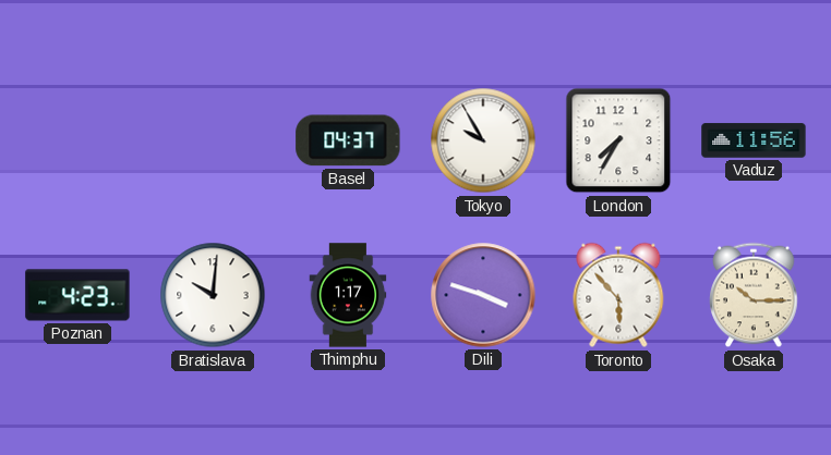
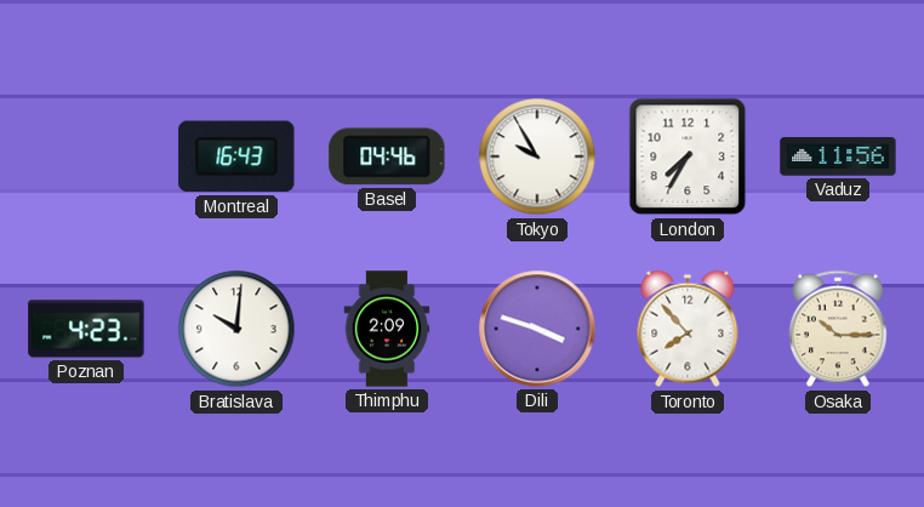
Montreal: none -> 16:43 (236, 156)
Basel: 04:37 -> 04:46 (387, 156)
Thimphu: 1:17 -> 2:09 (387, 329)
Toronto: 5:53 -> 7:53 (688, 329)
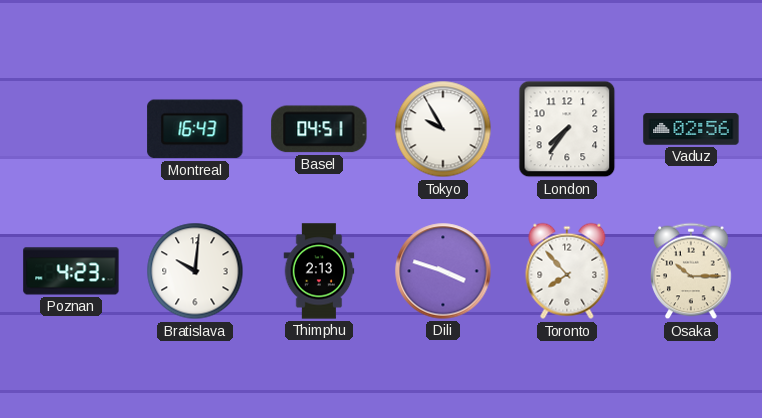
Basel: 04:46 -> 04:51 (319, 129)
London: 7:35 -> 7:36 (567, 129)
Vaduz: 11:56 -> 02:56 (691, 129)
Thimphu: 2:09 -> 2:13 (319, 271)
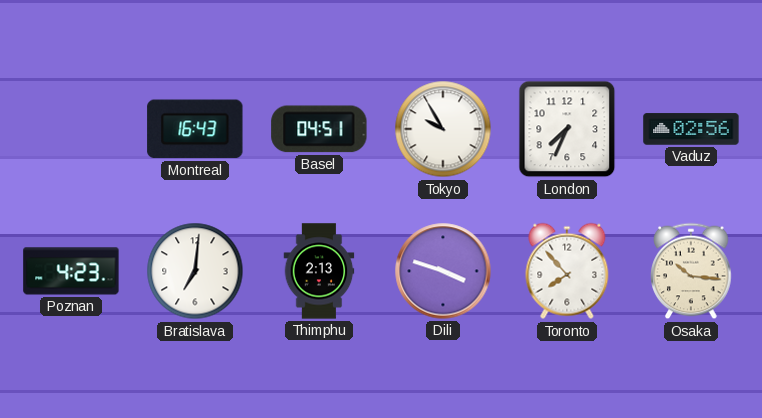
London: 7:36 -> 7:34 (567, 129)
Bratislava: 10:01 -> 7:01 (195, 271)
Osaka: 10:15 -> 10:16 (691, 271)
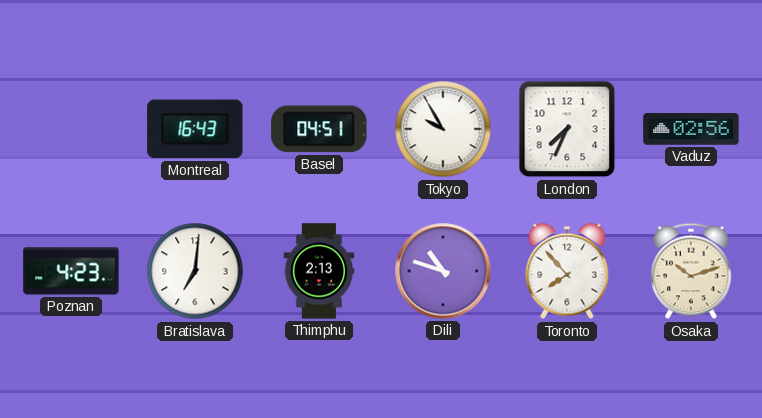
Dili: 3:48 -> 10:48 (443, 271)
Osaka: 10:16 -> 10:12 (691, 271)
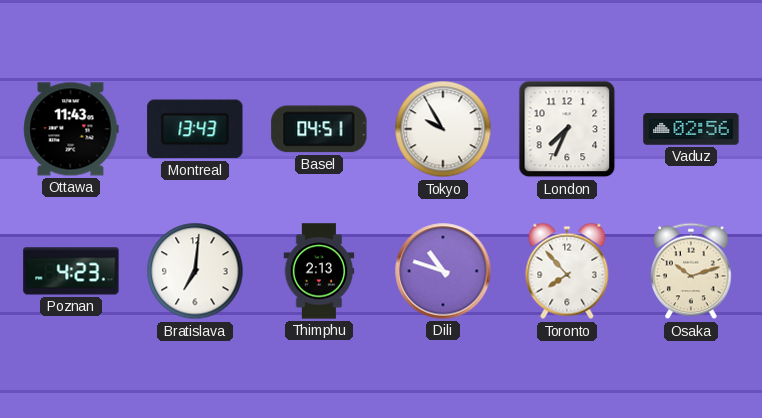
Ottawa: none -> 11:43 (71, 129)
Montreal: 16:43 -> 13:43 (195, 129)
